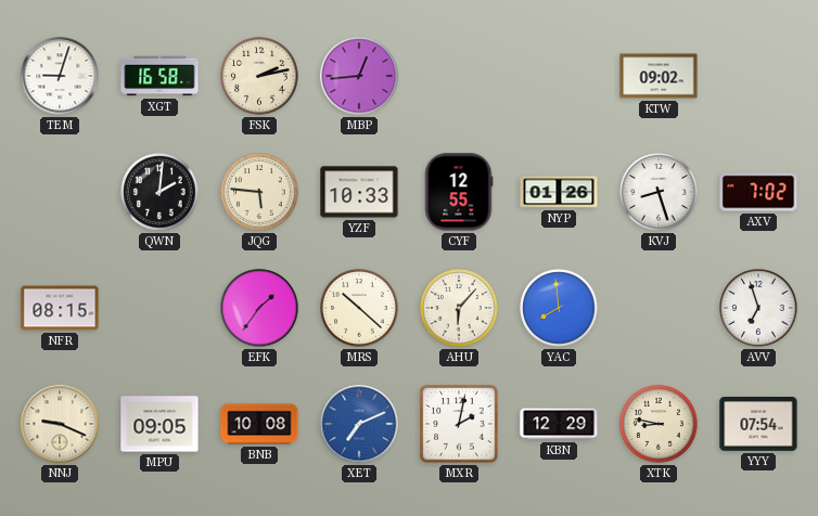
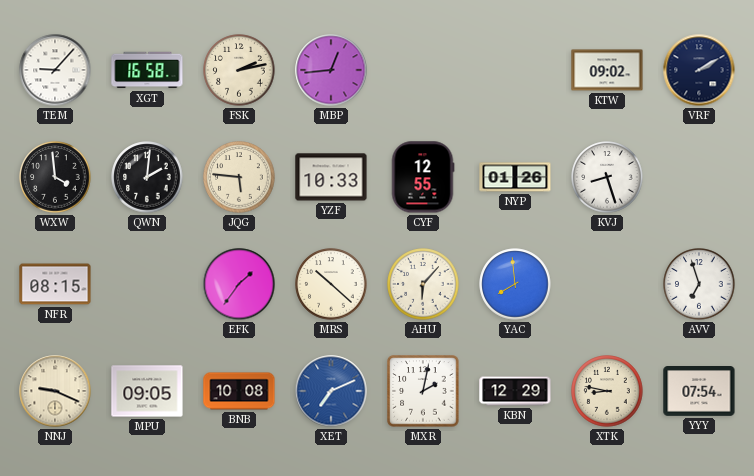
TEM: 9:03 -> 9:07 (55, 70)
VRF: none -> 2:10 (699, 70)
WXW: none -> 3:59 (55, 177)
AXV: 7:02 -> none (758, 192)
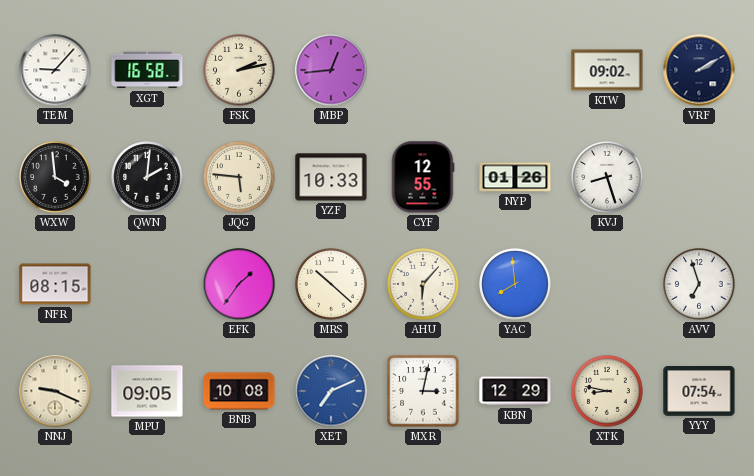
MXR: 2:02 -> 3:02 (423, 391)
